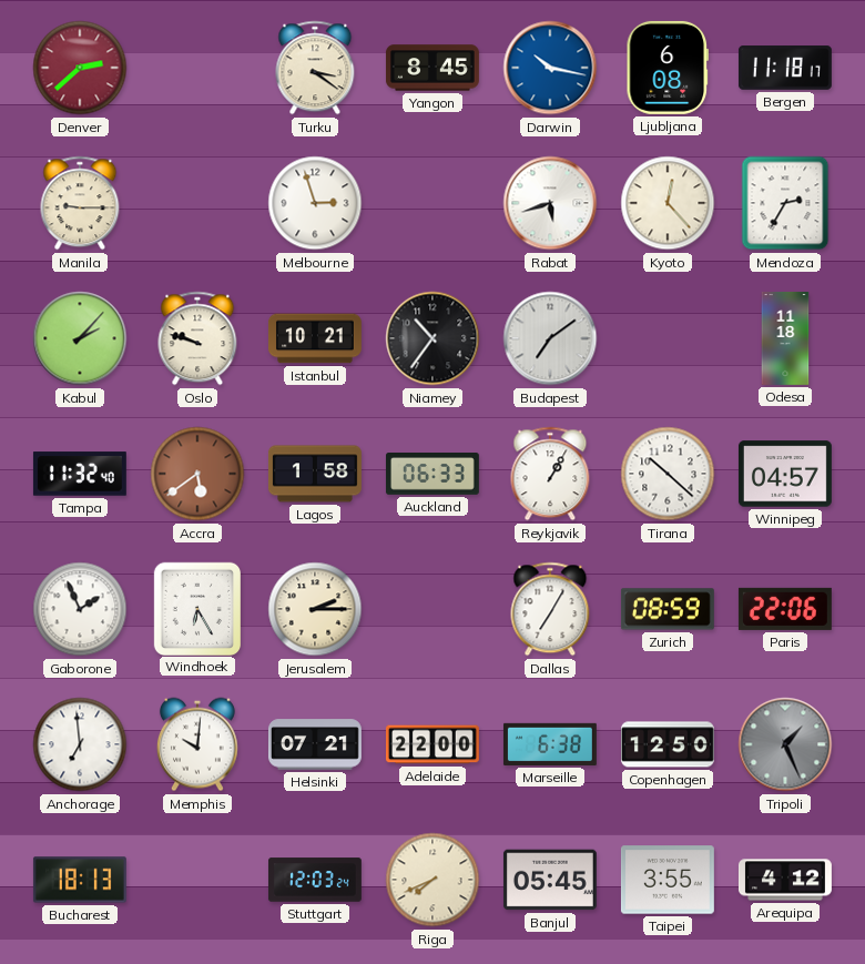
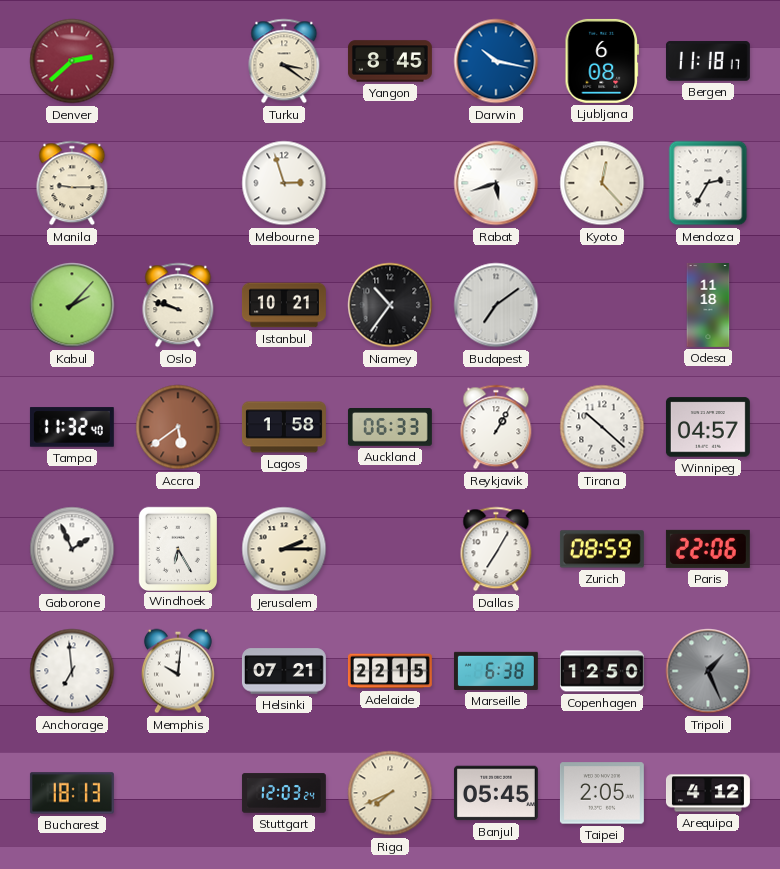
Adelaide: 22:00 -> 22:15 (390, 671)
Taipei: 3:55 -> 2:05 (602, 793)
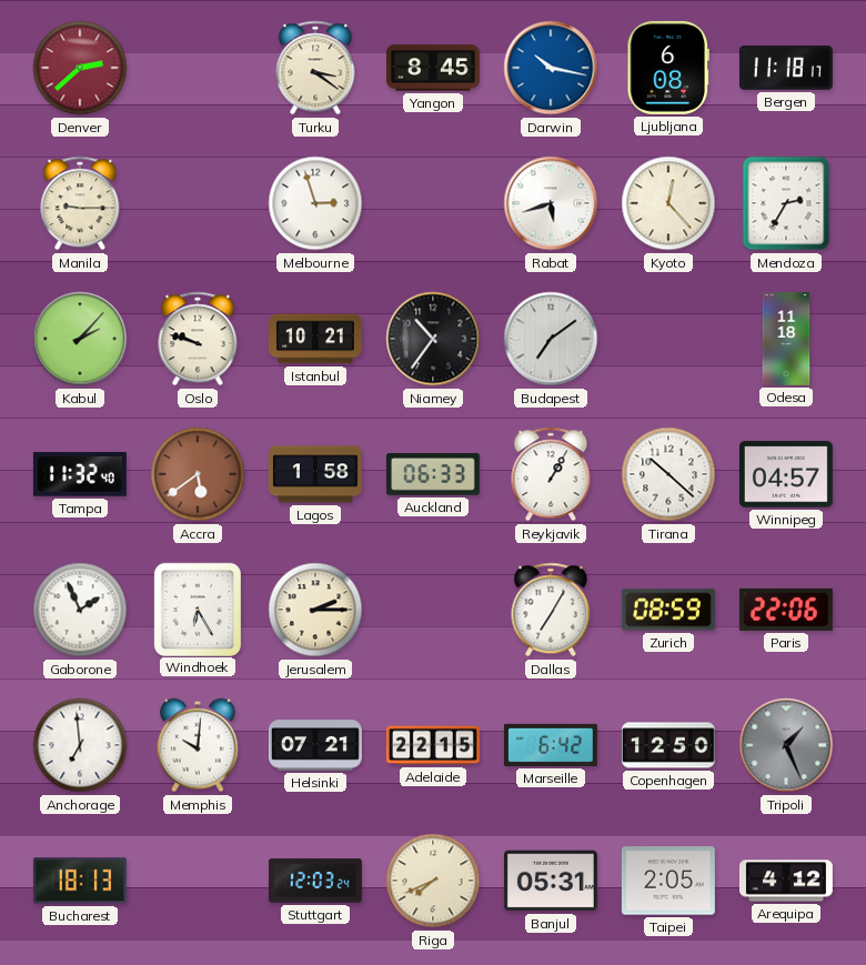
Marseille: 6:38 -> 6:42 (551, 745)
Banjul: 05:45 -> 05:31 (551, 881)
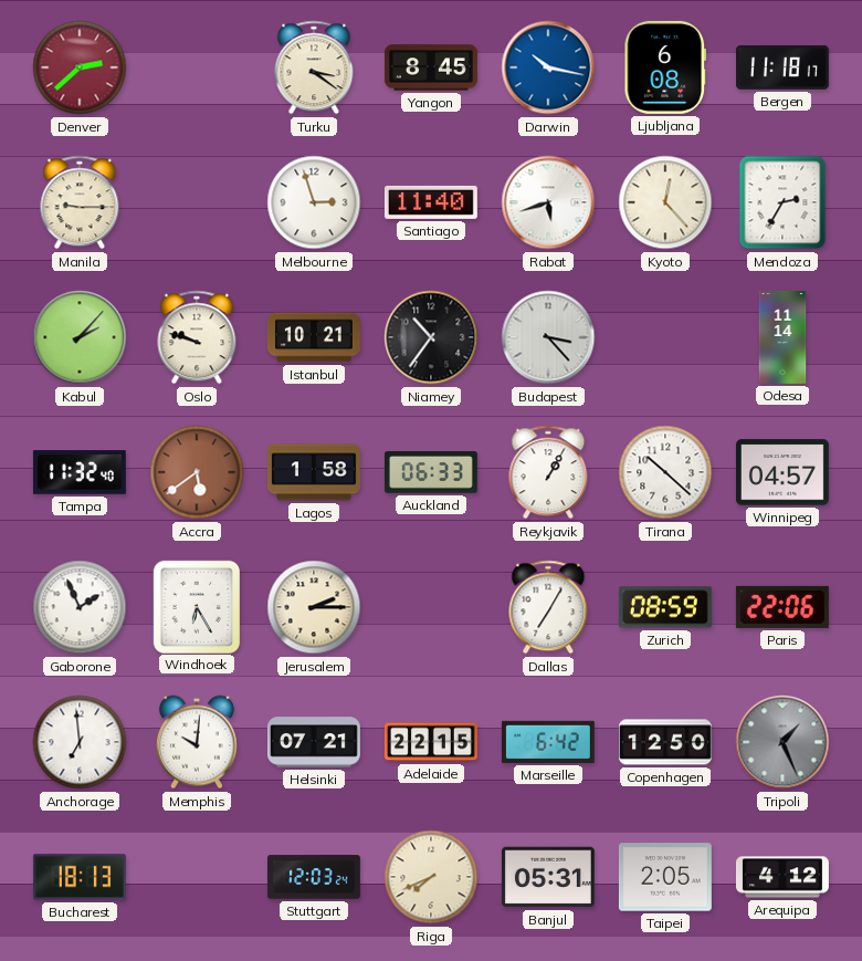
Santiago: none -> 11:40 (431, 202)
Budapest: 7:09 -> 3:23 (548, 337)
Odesa: 11:18 -> 11:14 (782, 338)
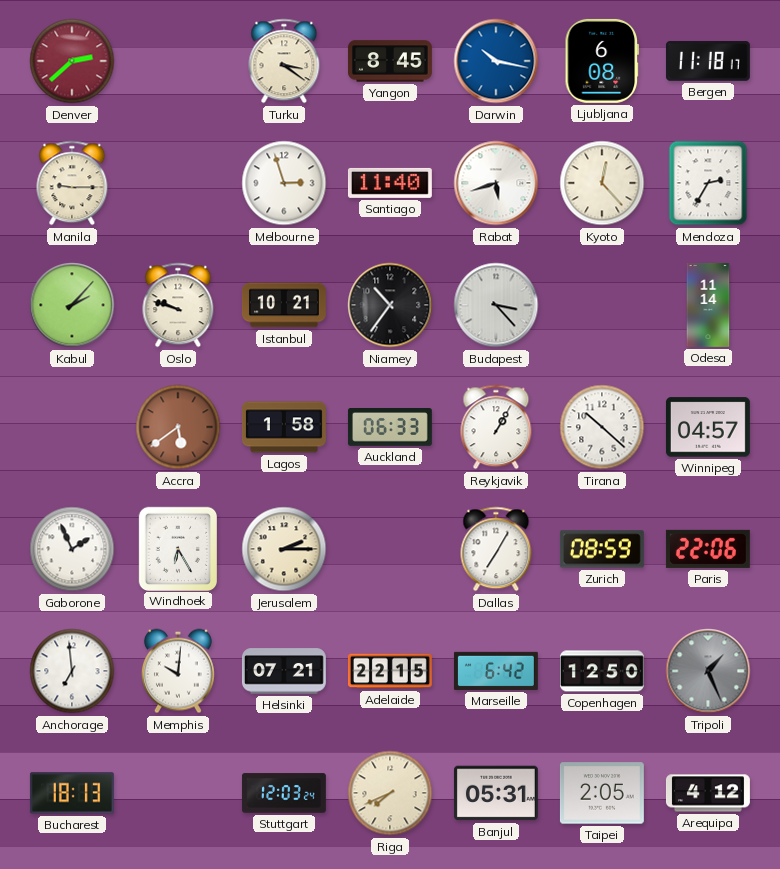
Tampa: 11:32 -> none (80, 472)
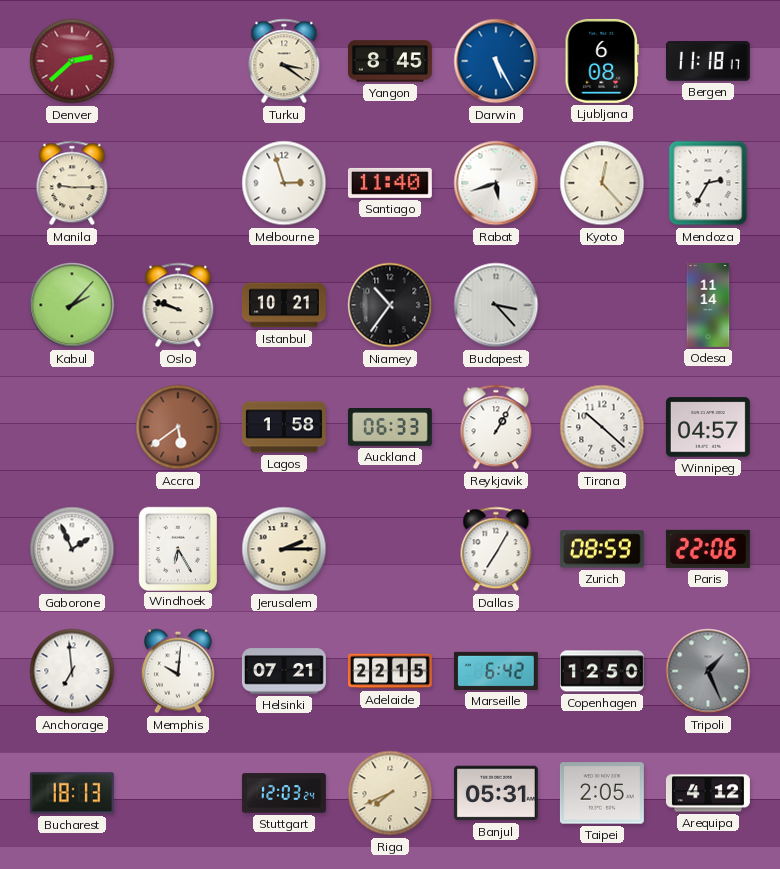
Darwin: 10:17 -> 5:25 (496, 61)
